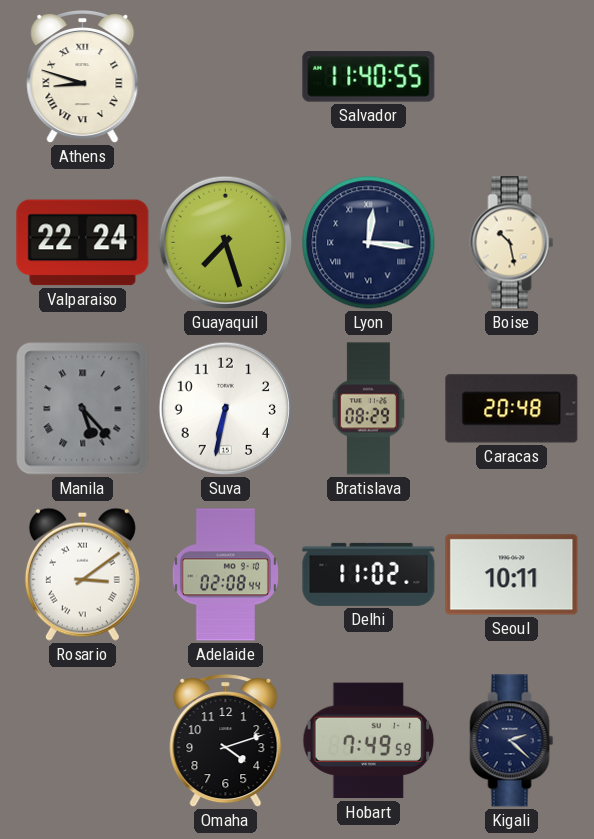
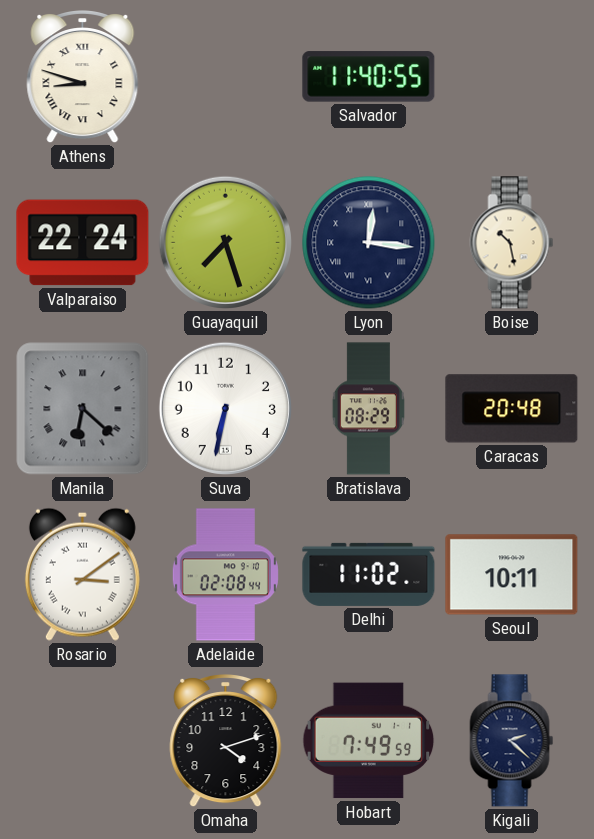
Manila: 5:23 -> 6:22 (83, 409)
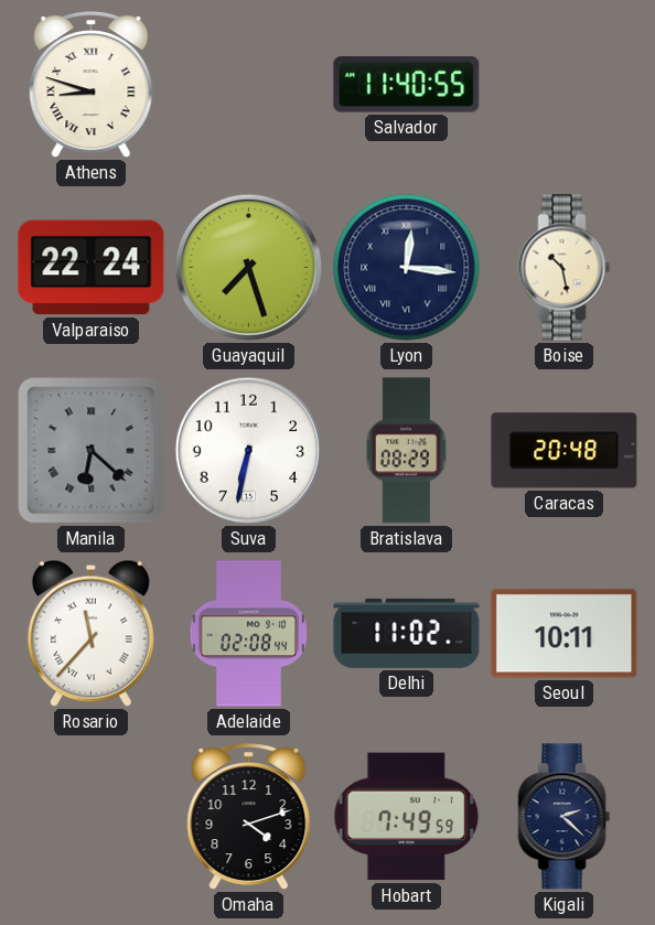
Rosario: 3:09 -> 11:37 (90, 633)
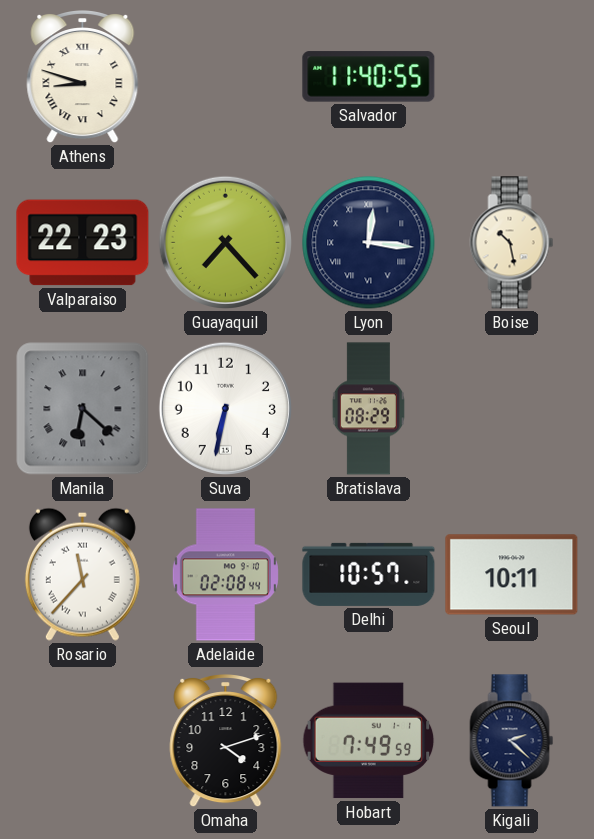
Valparaiso: 22:24 -> 22:23 (83, 243)
Guayaquil: 7:27 -> 7:23 (225, 242)
Caracas: 20:48 -> none (565, 451)
Delhi: 11:02 -> 10:57 (369, 574)
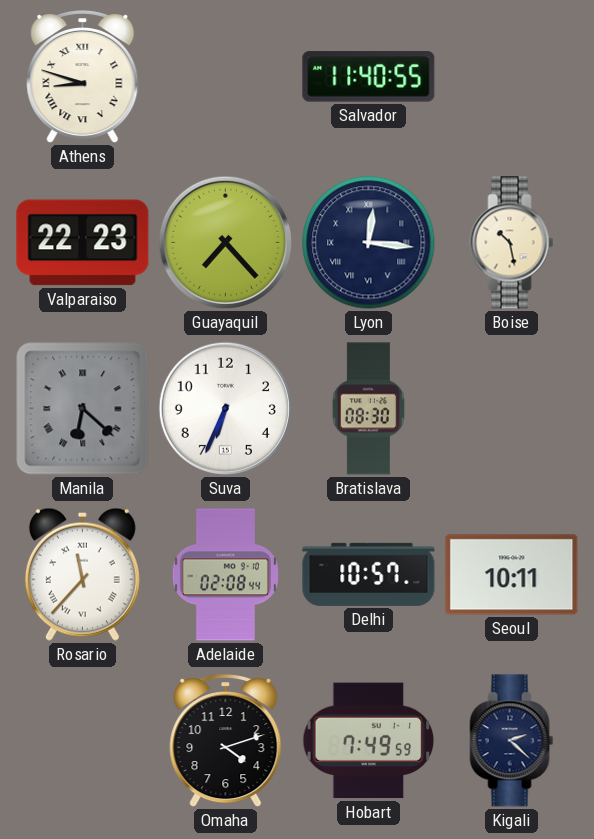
Suva: 6:32 -> 6:34 (225, 408)
Bratislava: 08:29 -> 08:30 (368, 409)
